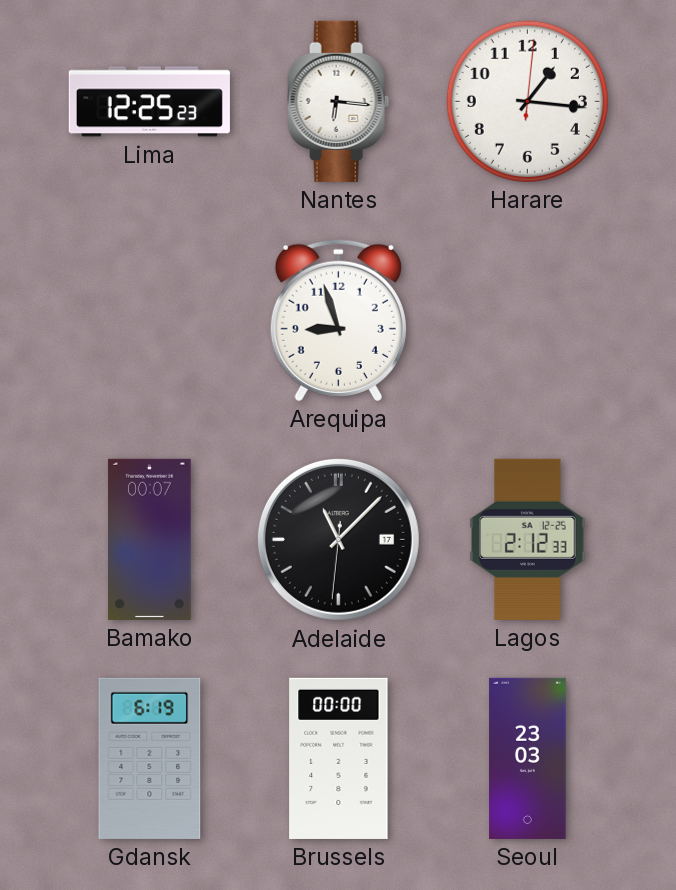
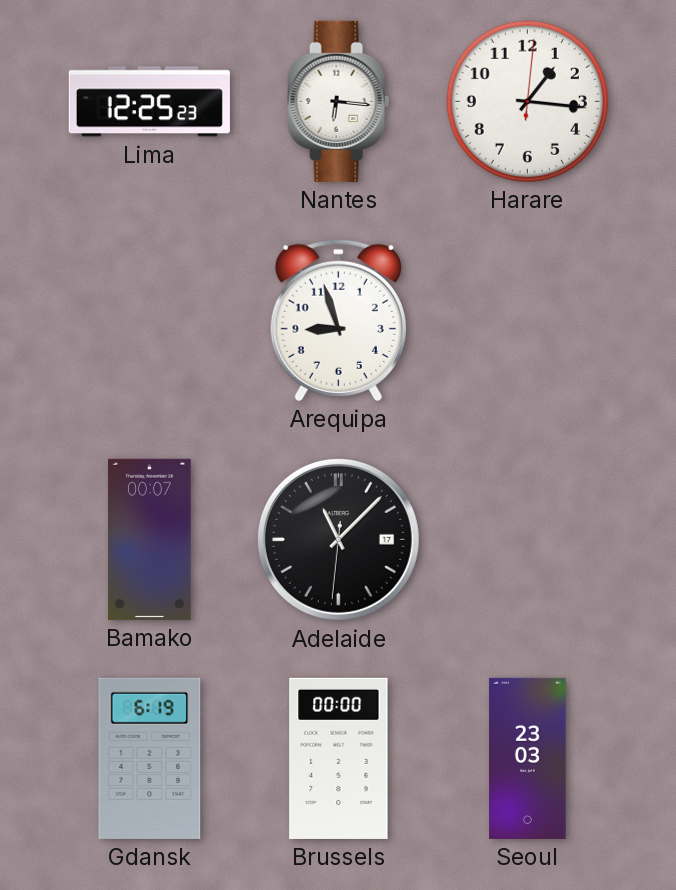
Lagos: 2:12 -> none (528, 539)
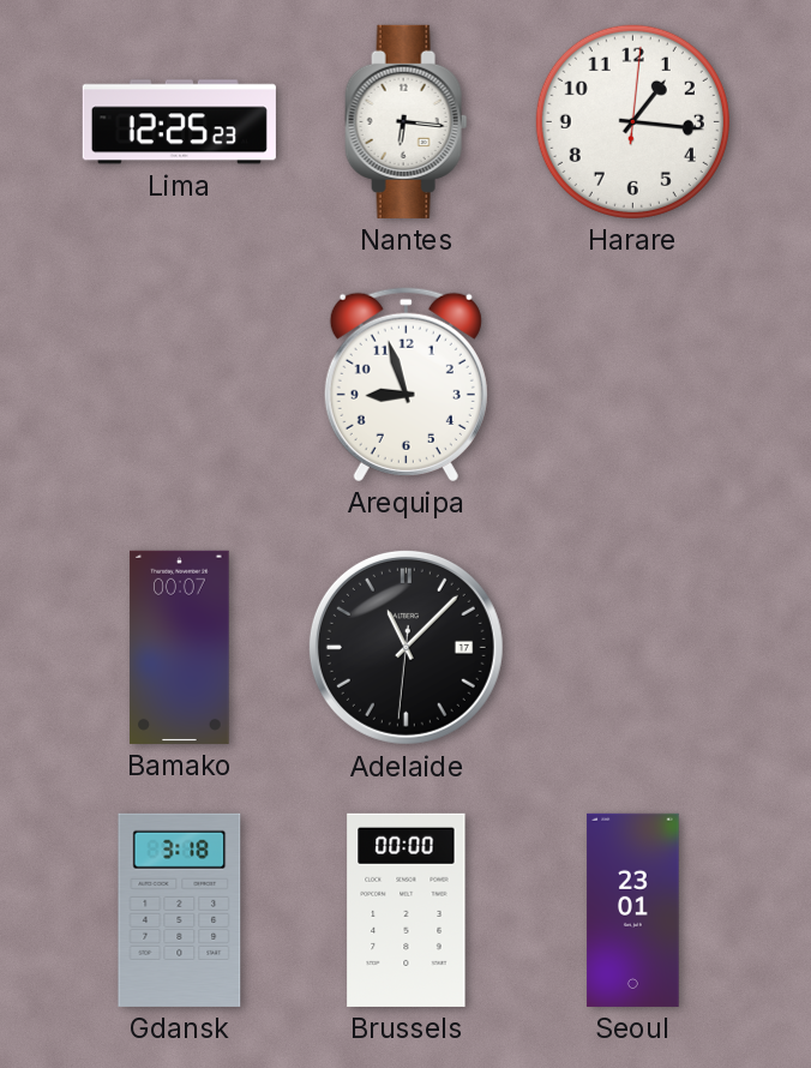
Gdansk: 6:19 -> 3:18 (180, 910)
Seoul: 23:03 -> 23:01 (633, 910)
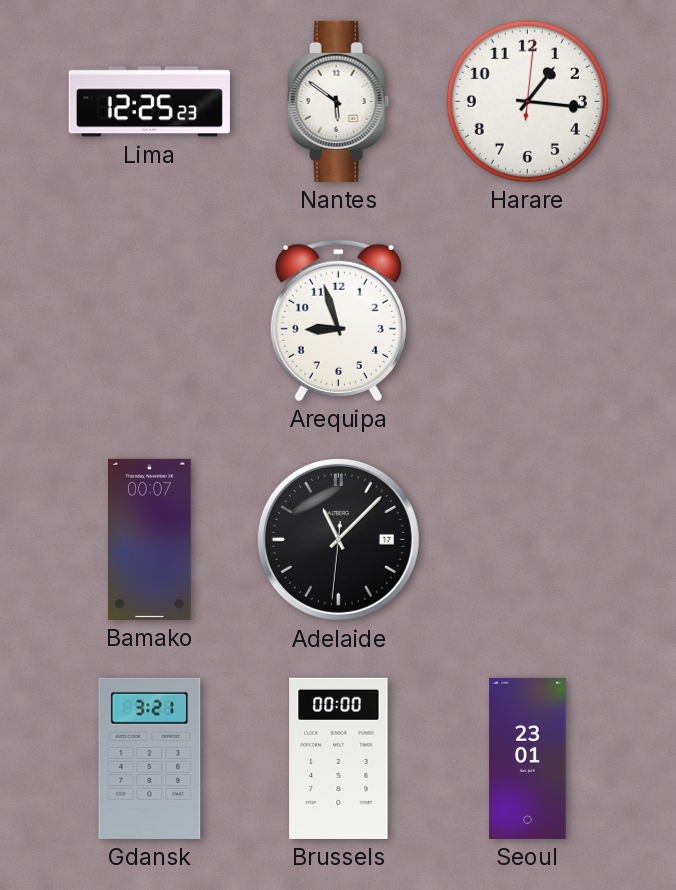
Nantes: 6:16 -> 5:51 (339, 101)
Gdansk: 3:18 -> 3:21 (150, 758)
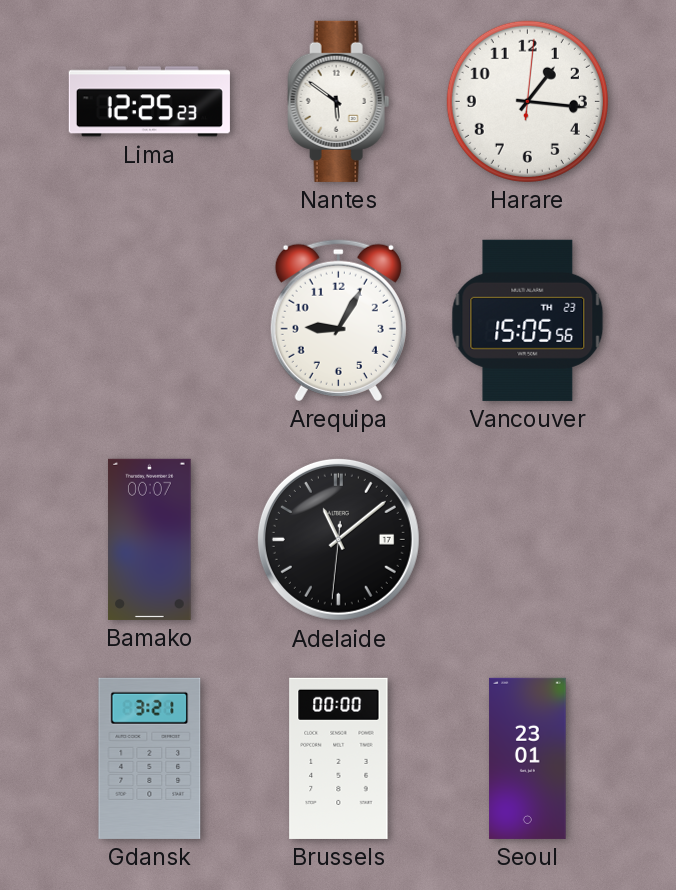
Arequipa: 8:57 -> 9:05 (338, 320)
Vancouver: none -> 15:05 (528, 320)
Adelaide: 11:07 -> 11:08 (338, 539)
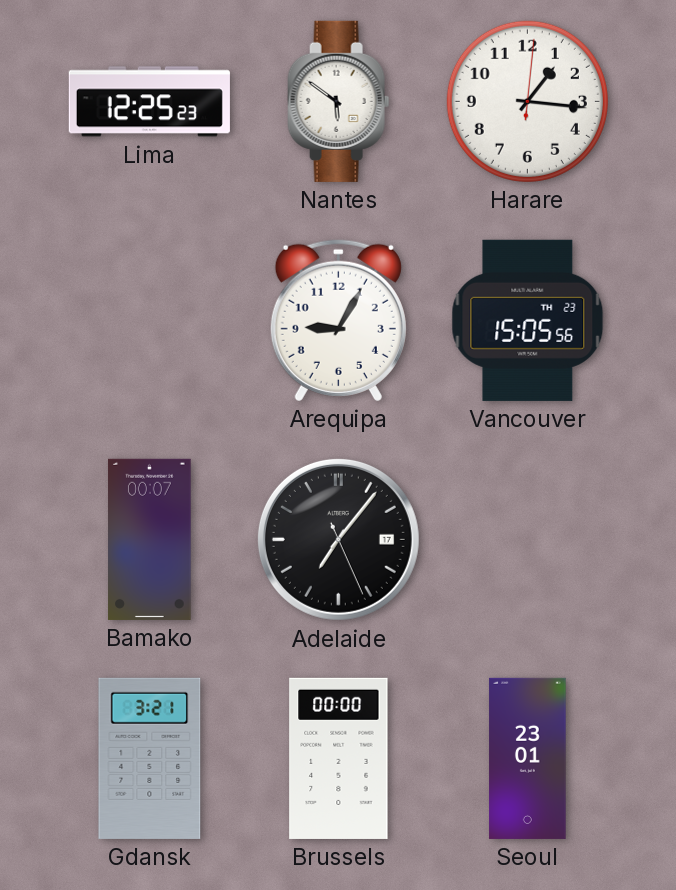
Adelaide: 11:08 -> 7:06 (338, 539)
